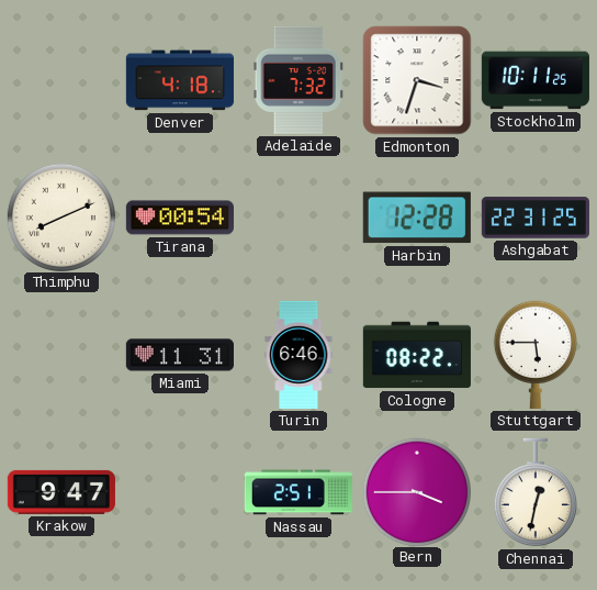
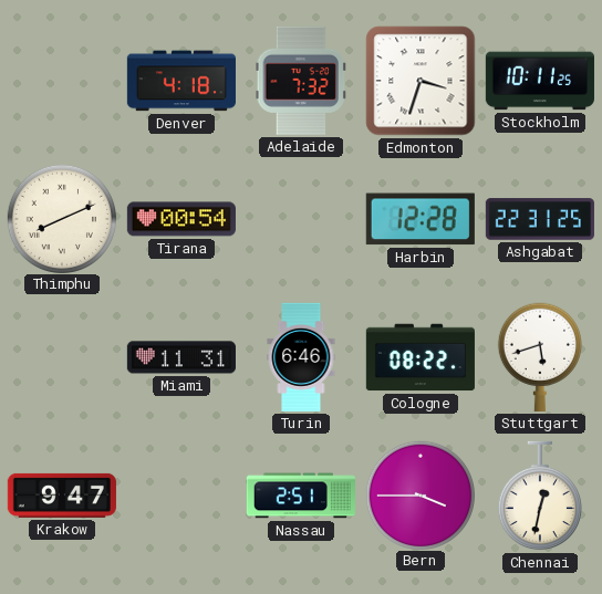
Stuttgart: 5:45 -> 5:42 (539, 357)
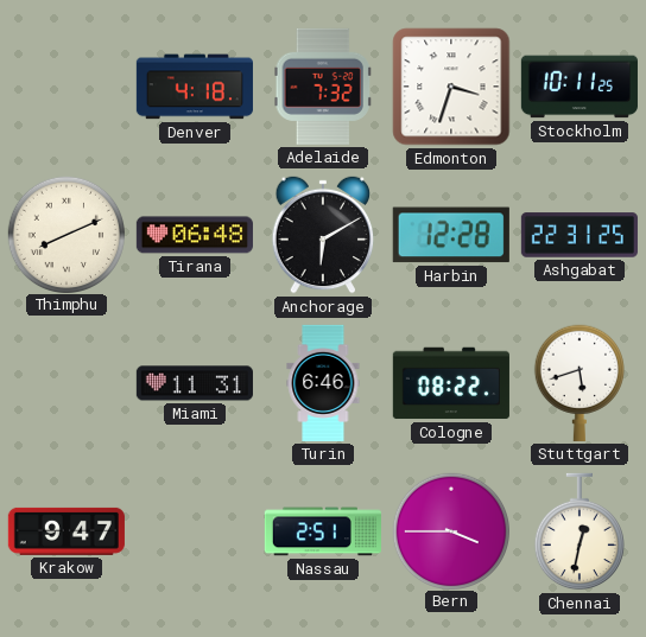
Tirana: 00:54 -> 06:48 (195, 235)
Anchorage: none -> 6:10 (323, 235)
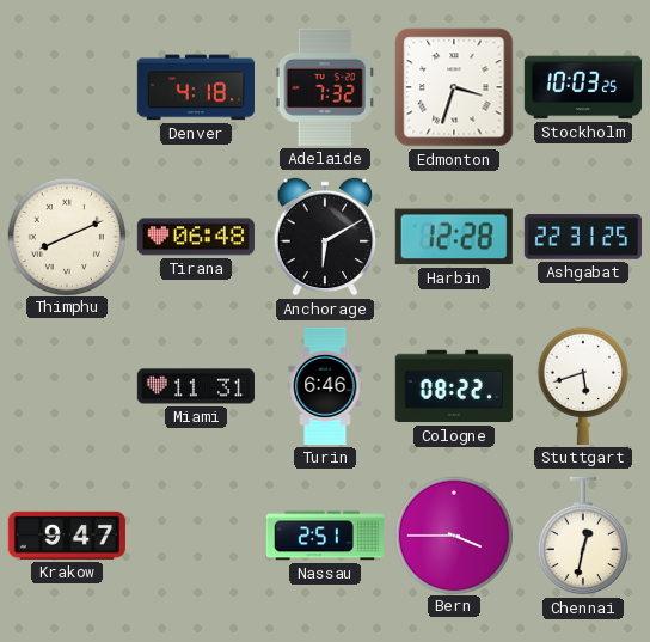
Stockholm: 10:11 -> 10:03 (583, 87)
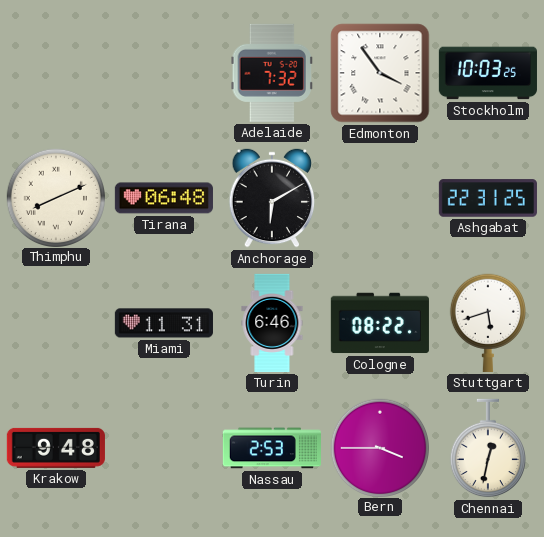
Denver: 4:18 -> none (196, 87)
Edmonton: 3:33 -> 3:54 (380, 73)
Harbin: 12:28 -> none (454, 237)
Krakow: 9:47 -> 9:48 (56, 448)
Nassau: 2:51 -> 2:53 (272, 448)
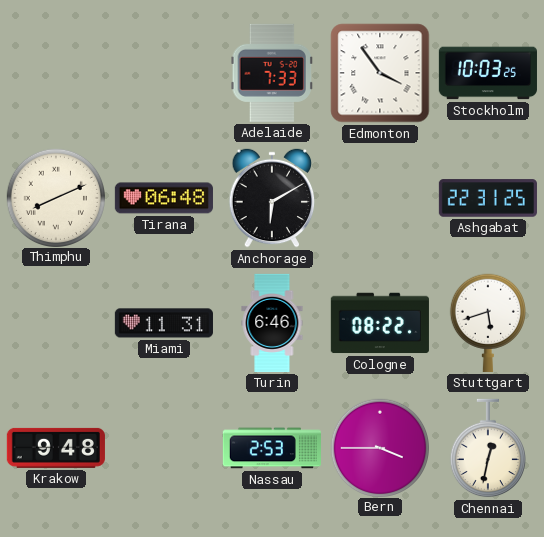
Adelaide: 7:32 -> 7:33 (272, 73)
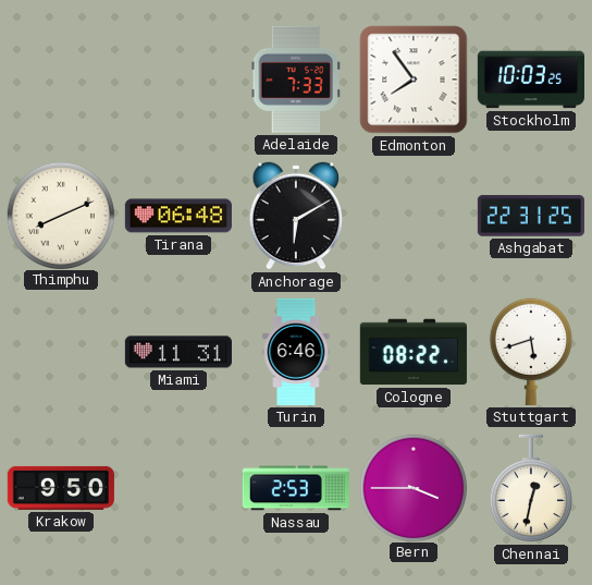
Edmonton: 3:54 -> 7:54 (414, 80)
Krakow: 9:48 -> 9:50 (61, 488)
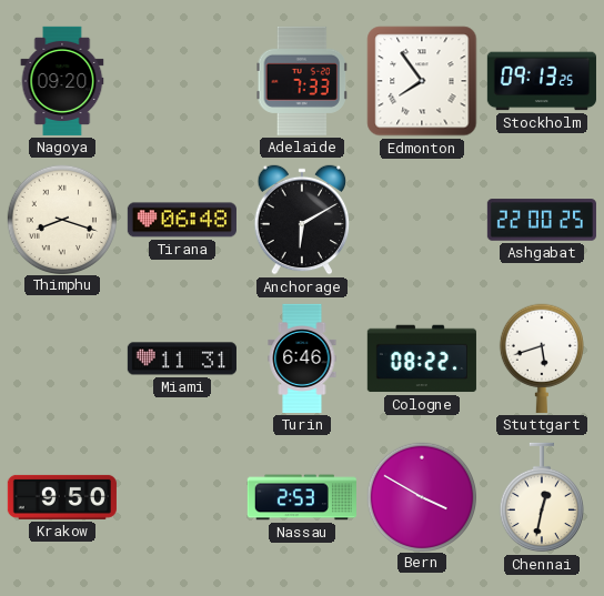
Nagoya: none -> 09:20 (62, 81)
Stockholm: 10:03 -> 09:13 (542, 81)
Thimphu: 8:11 -> 8:18 (61, 219)
Ashgabat: 22:31 -> 22:00 (542, 220)
Bern: 3:45 -> 3:50 (421, 496)
